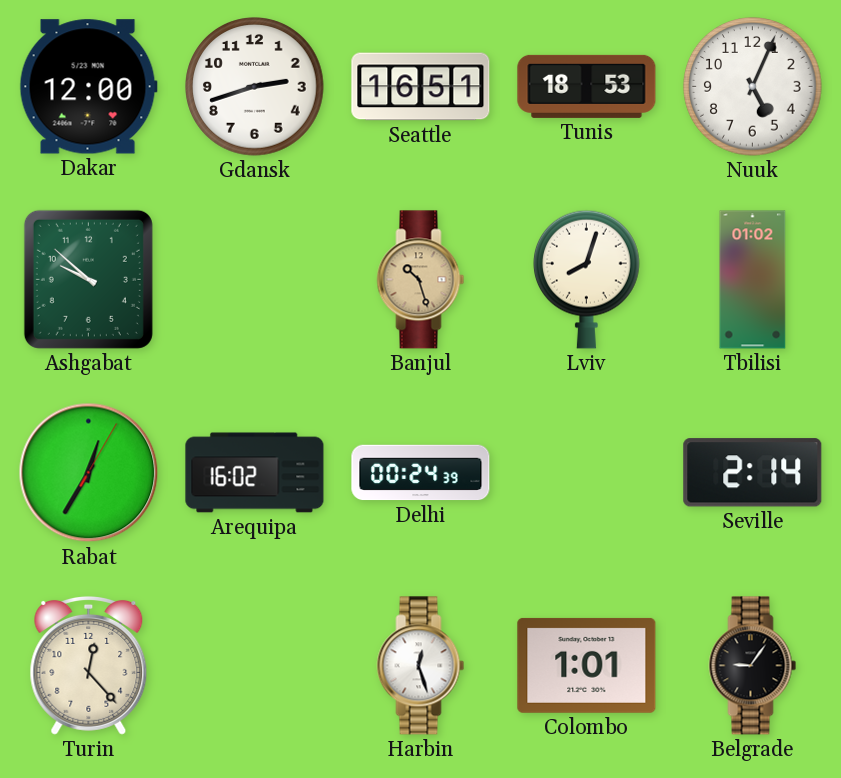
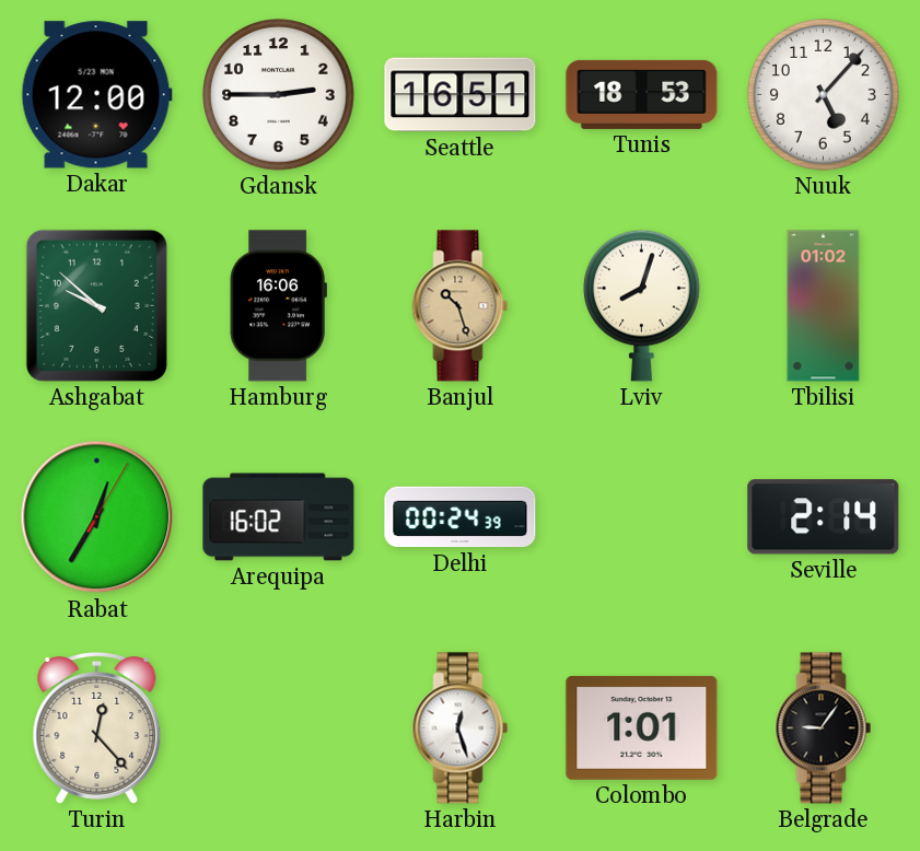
Gdansk: 2:42 -> 2:45 (279, 95)
Nuuk: 5:04 -> 5:07 (824, 95)
Hamburg: none -> 16:06 (278, 306)
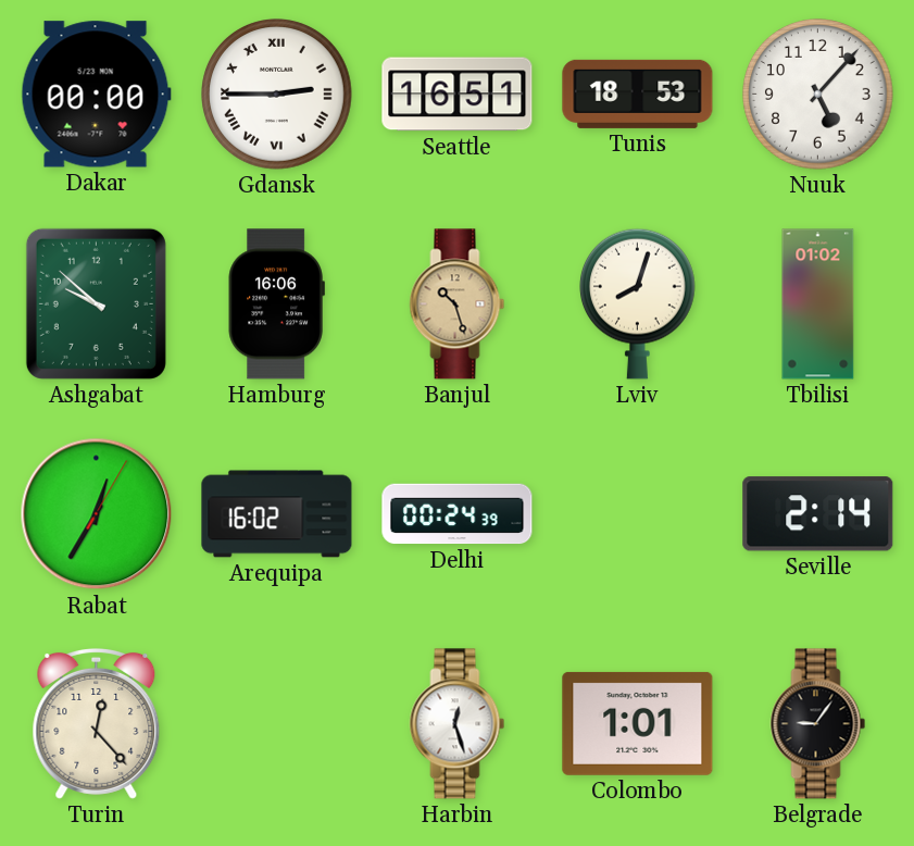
Dakar: 12:00 -> 00:00 (96, 95)
Gdansk numerals: Arabic -> Roman (277, 95)
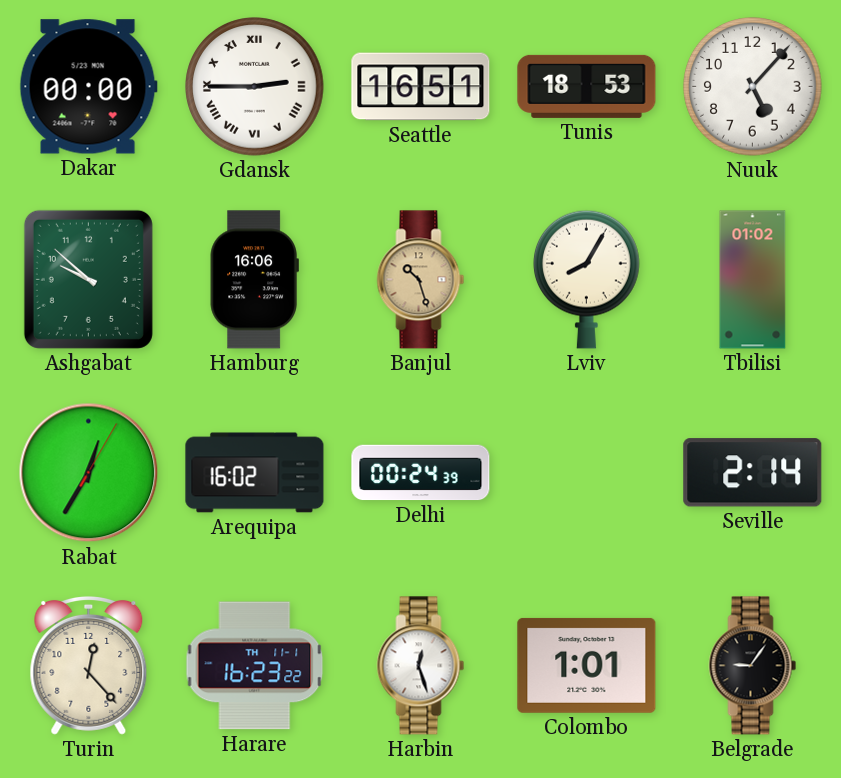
Lviv: 8:03 -> 8:05 (587, 279)
Harare: none -> 16:23 (255, 666)
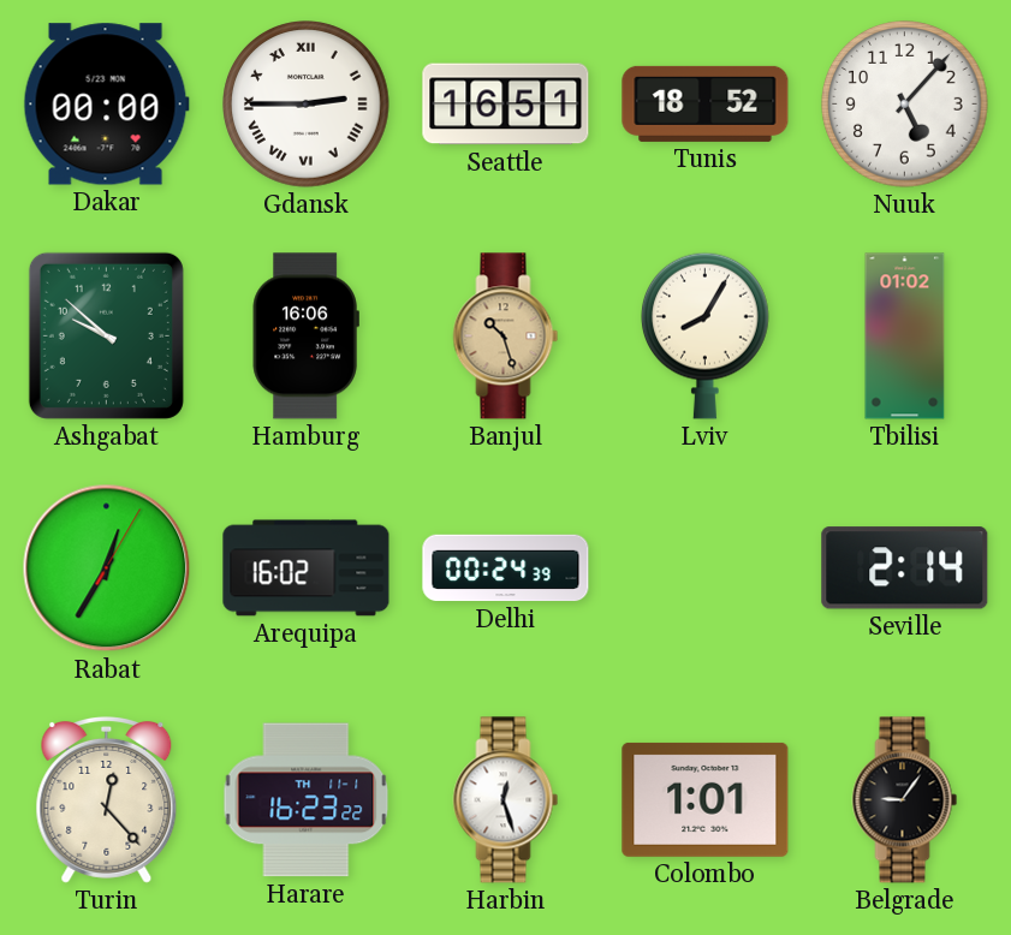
Tunis: 18:53 -> 18:52 (706, 103)
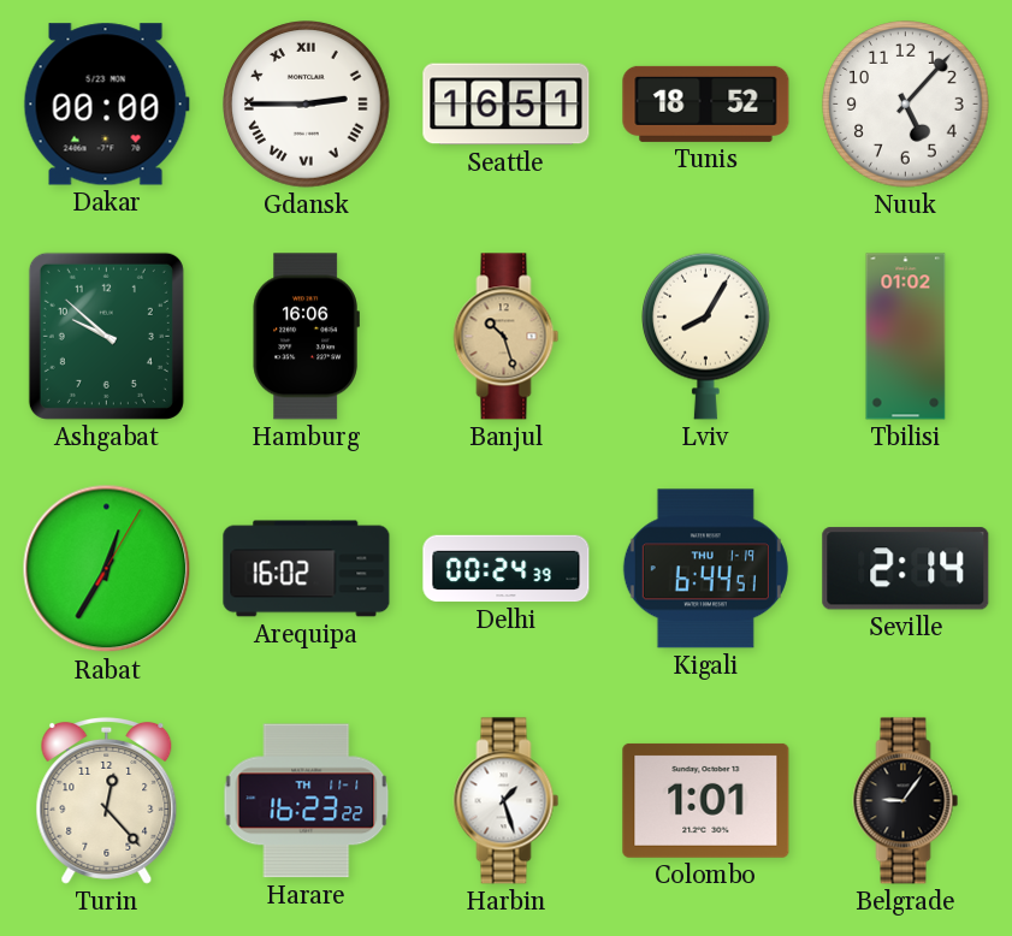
Kigali: none -> 6:44 (705, 569)
Harbin: 12:27 -> 1:27 (507, 801)
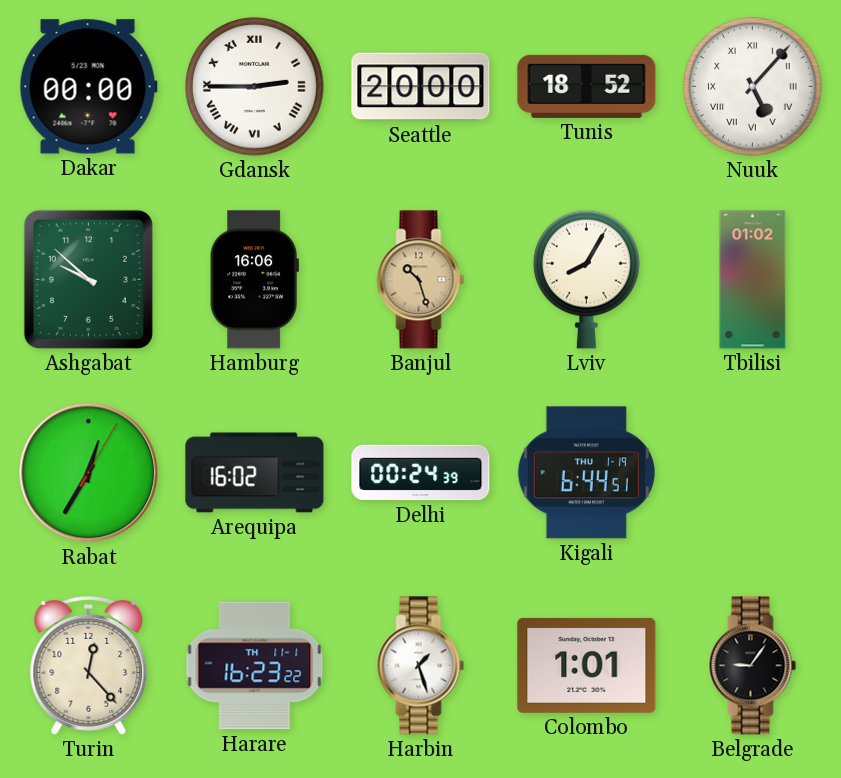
Seattle: 16:51 -> 20:00 (421, 87)
Nuuk numerals: Arabic -> Roman (753, 87)
Seville: 2:14 -> none (906, 569)
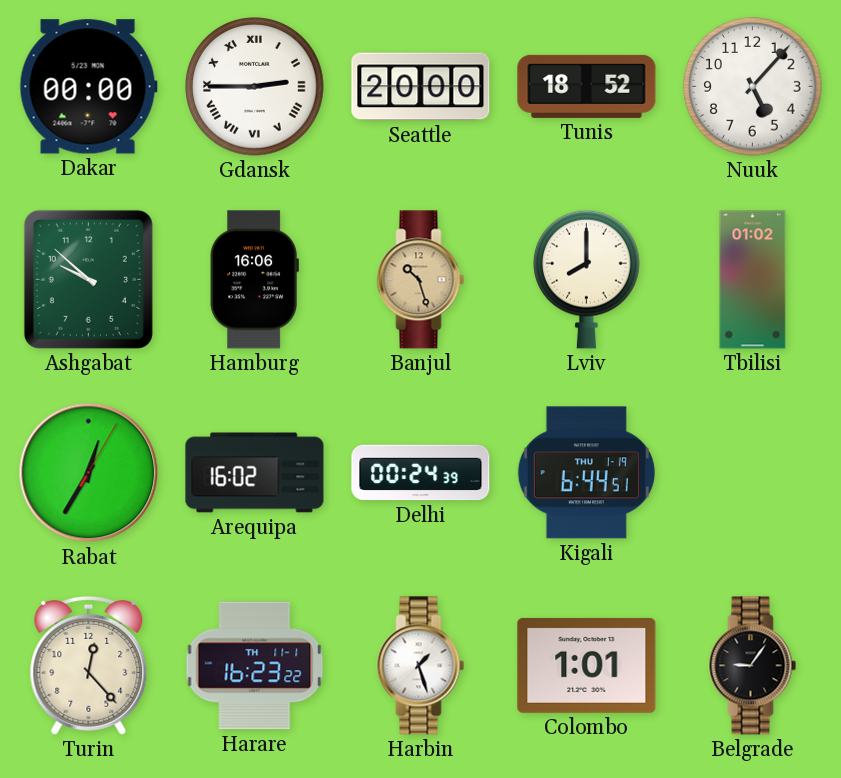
Nuuk numerals: Roman -> Arabic (753, 87)
Lviv: 8:05 -> 8:00 (587, 279)
